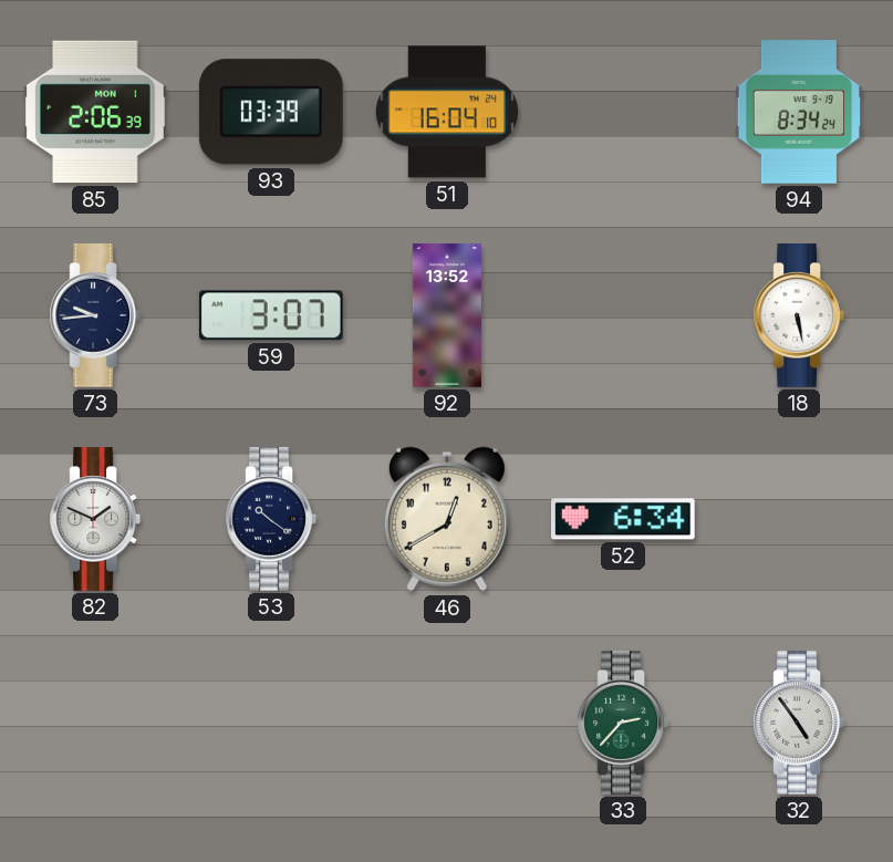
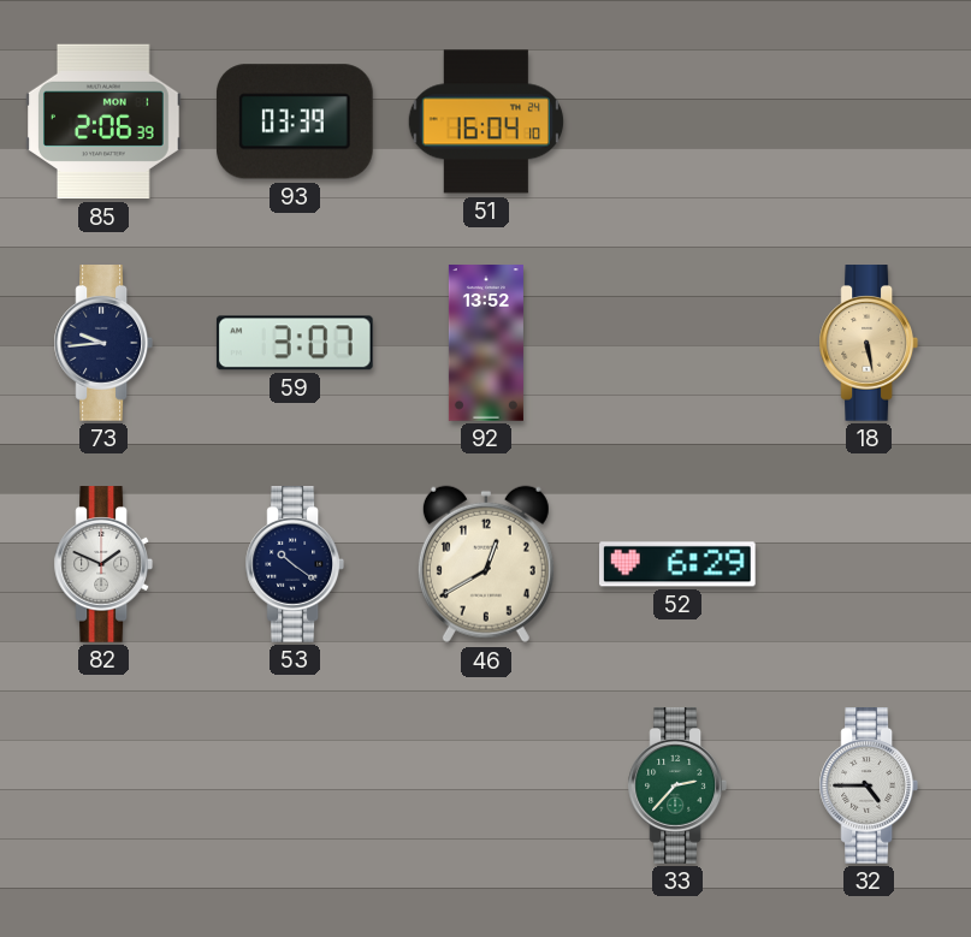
94: 8:34 -> none (798, 112)
18 dial: white -> champagne (868, 343)
52: 6:34 -> 6:29 (679, 564)
32: 4:54 -> 4:45 (868, 785)
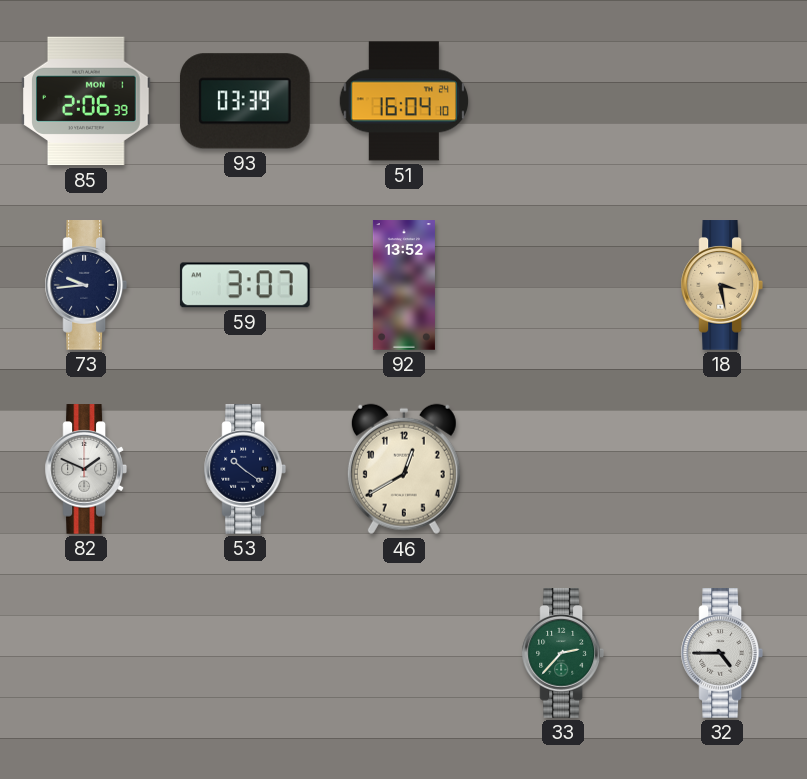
18: 5:28 -> 3:28 (721, 285)
52: 6:29 -> none (679, 564)
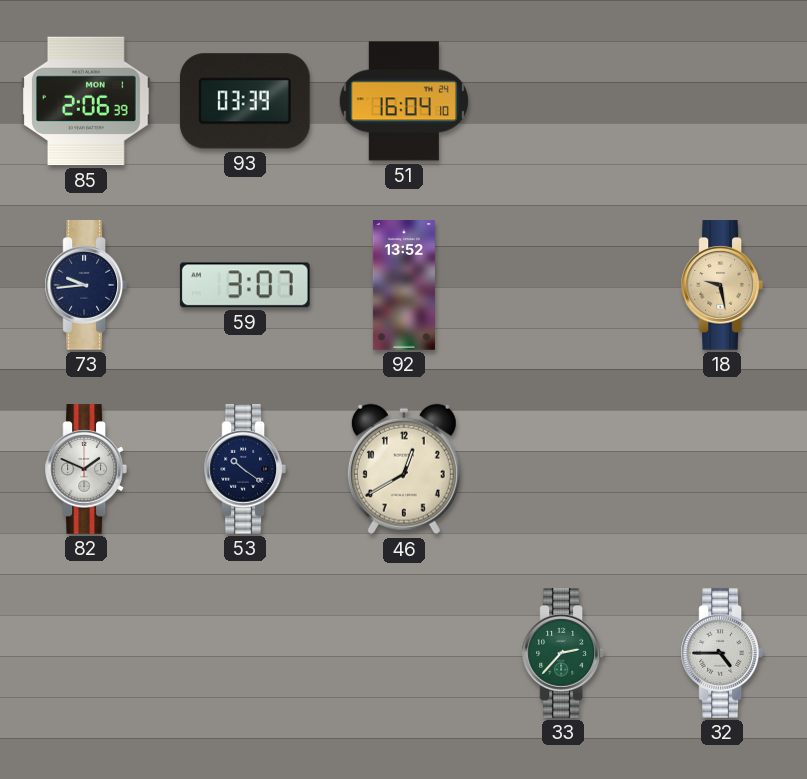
18: 3:28 -> 9:28 (721, 285)
